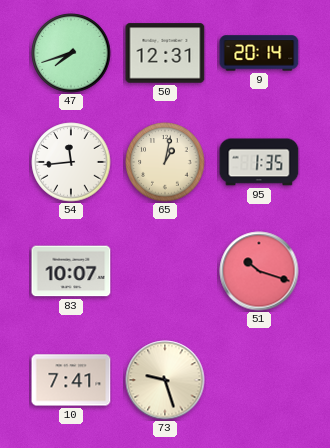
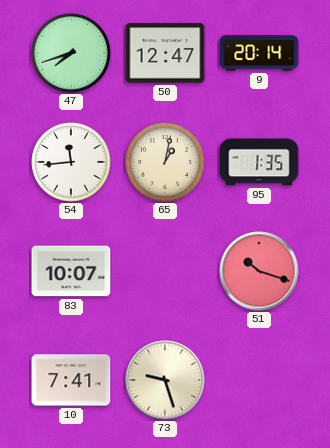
50: 12:31 -> 12:47 (165, 53)
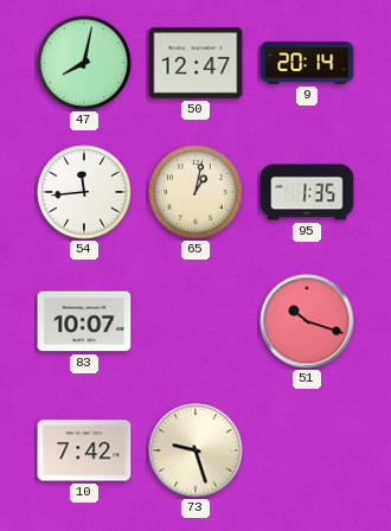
47: 7:42 -> 8:02 (84, 63)
10: 7:41 -> 7:42 (84, 450)
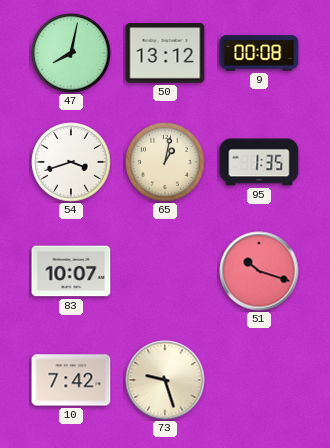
50: 12:47 -> 13:12 (165, 53)
9: 20:14 -> 00:08 (259, 53)
54: 11:44 -> 3:42 (71, 162)
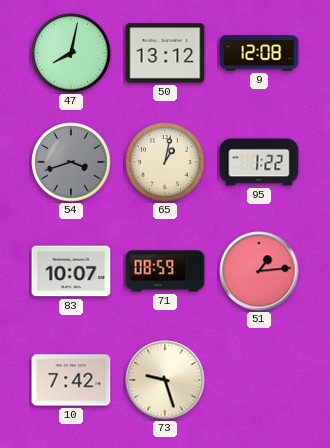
9: 00:08 -> 12:08 (259, 53)
54 dial: white -> grey (71, 162)
95: 1:35 -> 1:22 (259, 162)
71: none -> 08:59 (165, 271)
51: 10:18 -> 1:14 (259, 271)
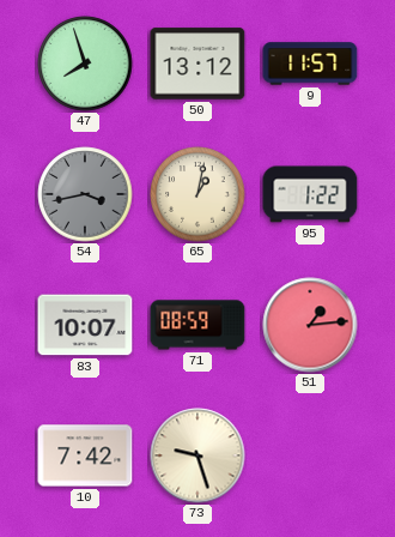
47: 8:02 -> 7:57 (85, 64)
9: 12:08 -> 11:57 (310, 64)
54: 3:42 -> 3:43 (85, 194)
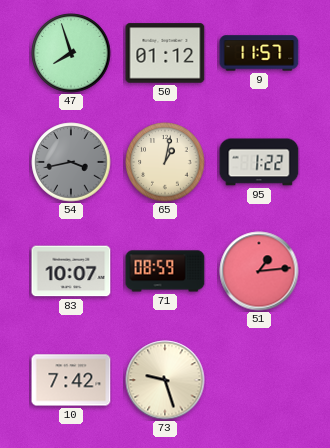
50: 13:12 -> 01:12 (165, 53)
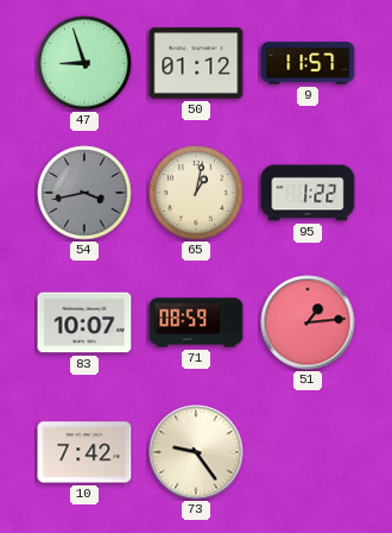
47: 7:57 -> 8:57 (84, 63)
73: 9:27 -> 9:24 (196, 452)
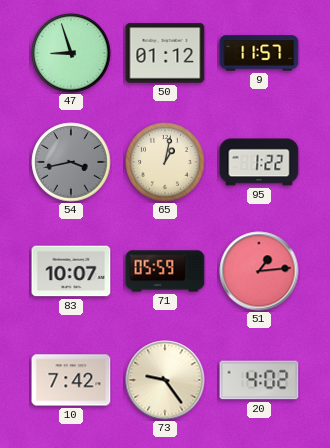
71: 08:59 -> 05:59 (165, 271)
20: none -> 4:02 (259, 380)
